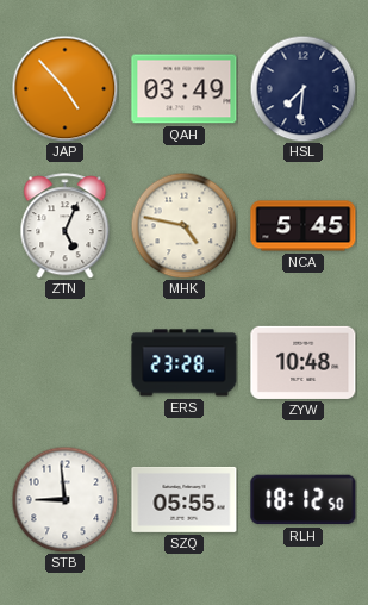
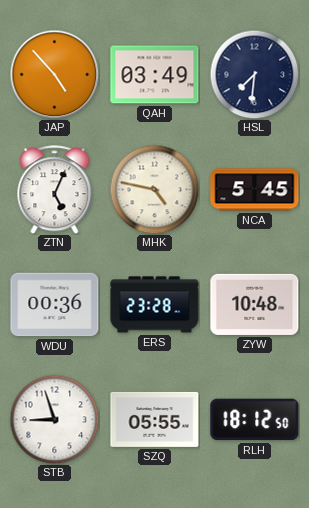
WDU: none -> 00:36 (55, 305)
STB: 8:59 -> 8:57 (54, 419)
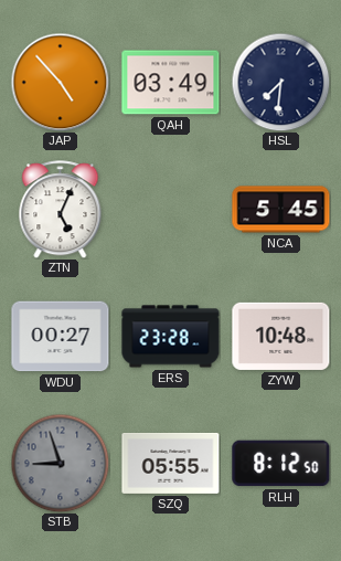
MHK: 4:47 -> none (154, 189)
WDU: 00:36 -> 00:27 (61, 337)
STB dial: white -> grey (60, 463)
RLH: 18:12 -> 8:12 (281, 464)
